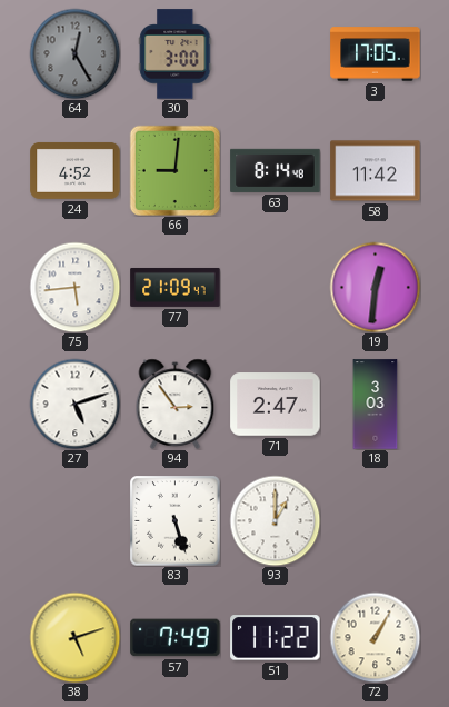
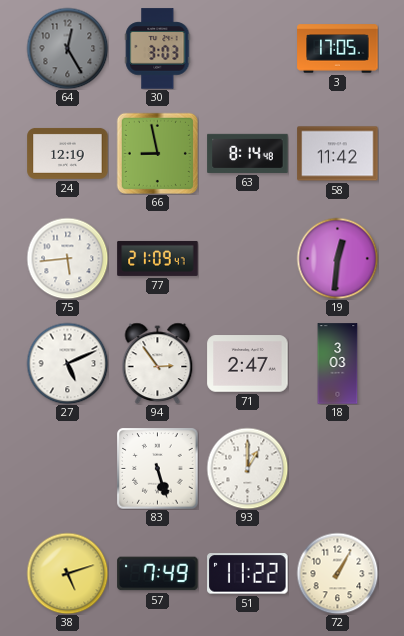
30: 3:00 -> 3:03 (158, 49)
24: 4:52 -> 12:19 (68, 153)
66: 9:01 -> 8:58 (157, 153)
27: 5:12 -> 5:11 (67, 363)
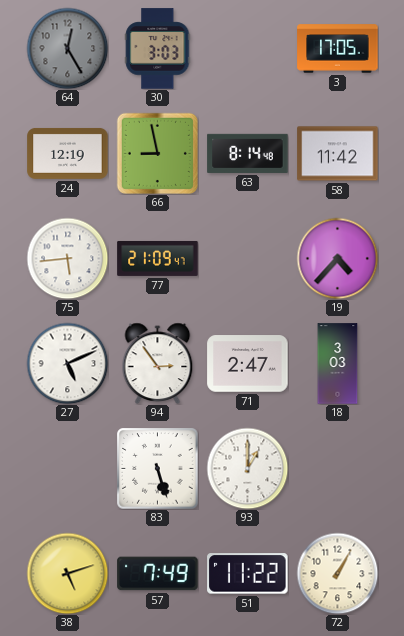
19: 12:31 -> 4:37 (337, 258)
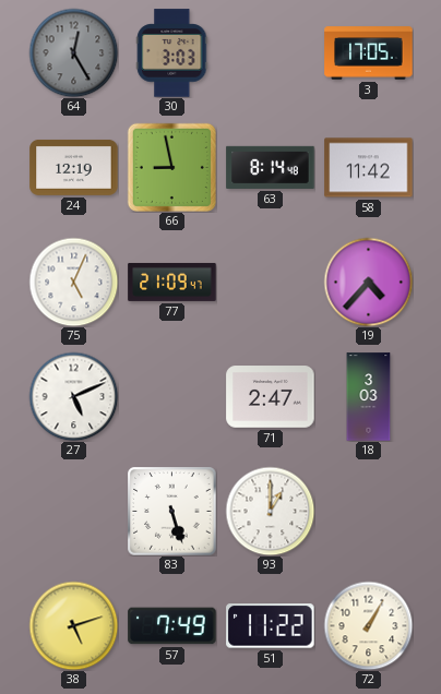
75: 5:44 -> 5:04 (73, 282)
94: 2:54 -> none (158, 363)
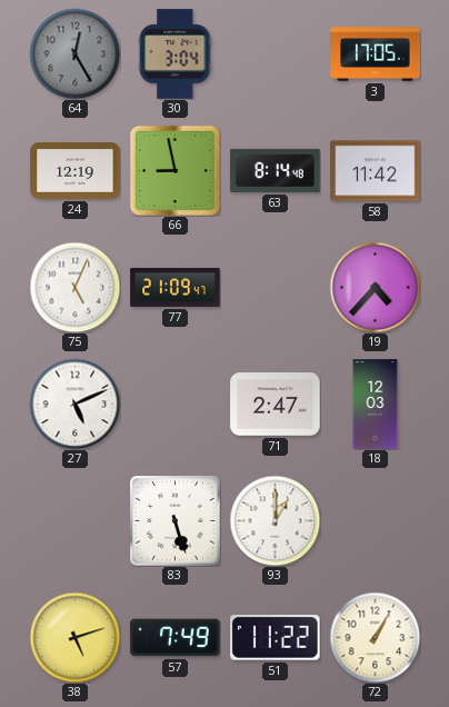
30: 3:03 -> 3:04 (176, 54)
18: 3:03 -> 12:03 (376, 405)
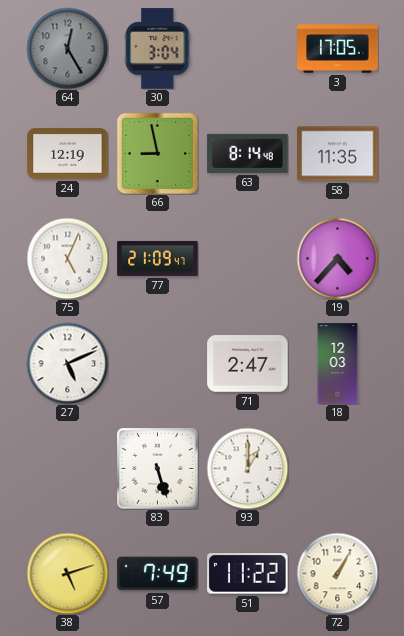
58: 11:42 -> 11:35 (338, 154)
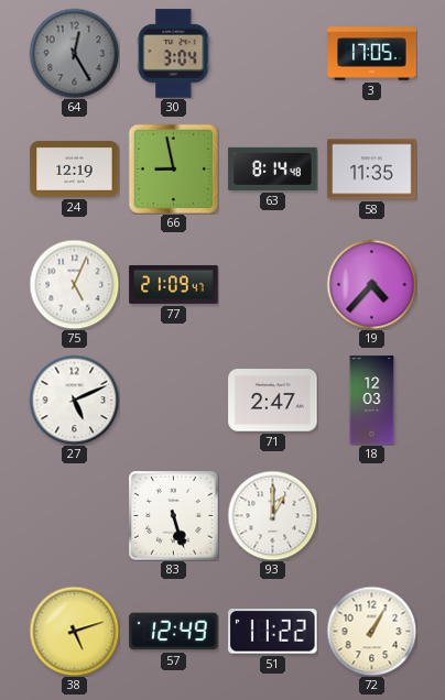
57: 7:49 -> 12:49 (174, 632)
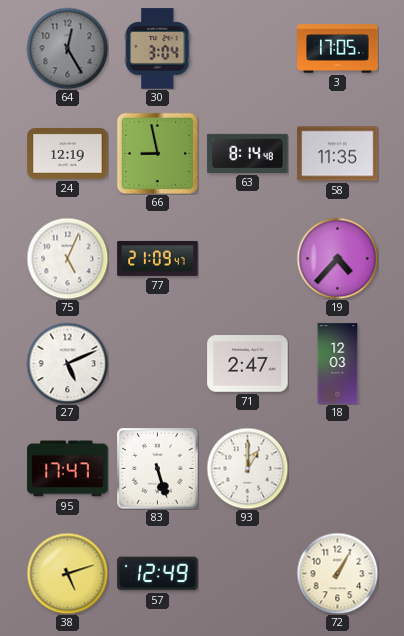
95: none -> 17:47 (68, 469)
51: 11:22 -> none (273, 632)
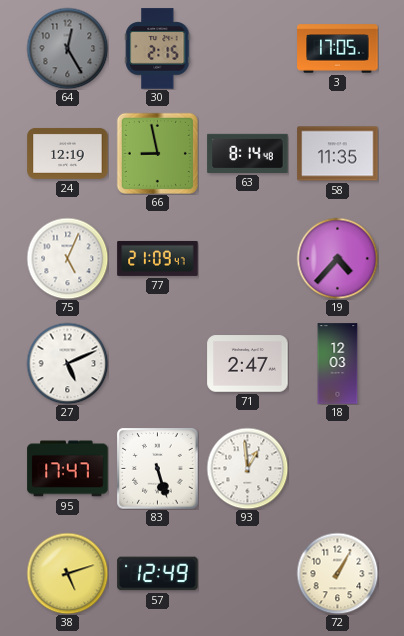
30: 3:04 -> 2:15 (158, 49)
93: 1:00 -> 12:59 (247, 468)
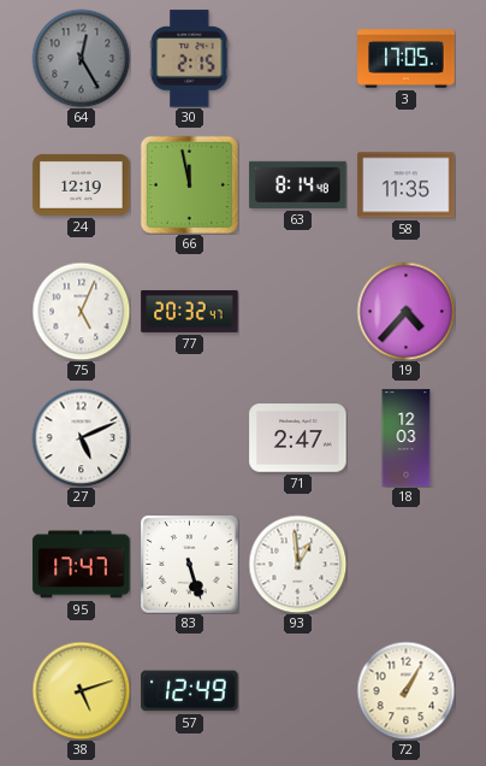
66: 8:58 -> 11:58 (189, 184)
77: 21:09 -> 20:32 (190, 311)
